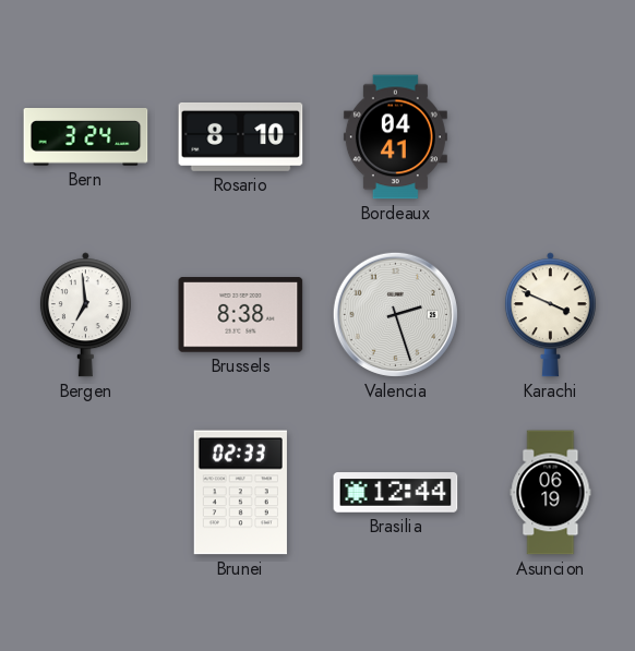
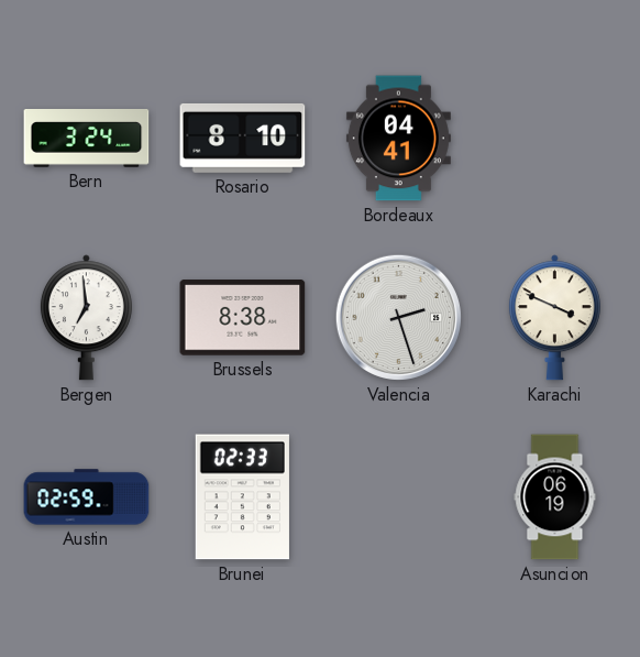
Austin: none -> 02:59 (87, 497)
Brasilia: 12:44 -> none (396, 493)
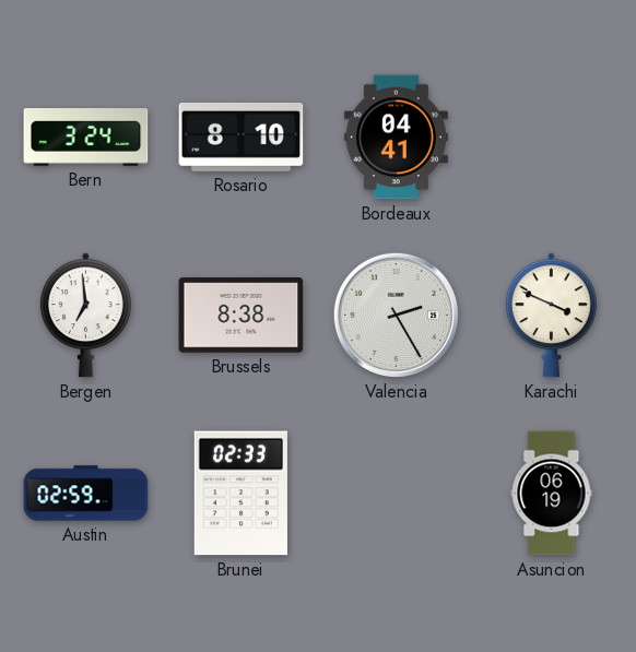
Valencia: 2:27 -> 2:25 (396, 315)
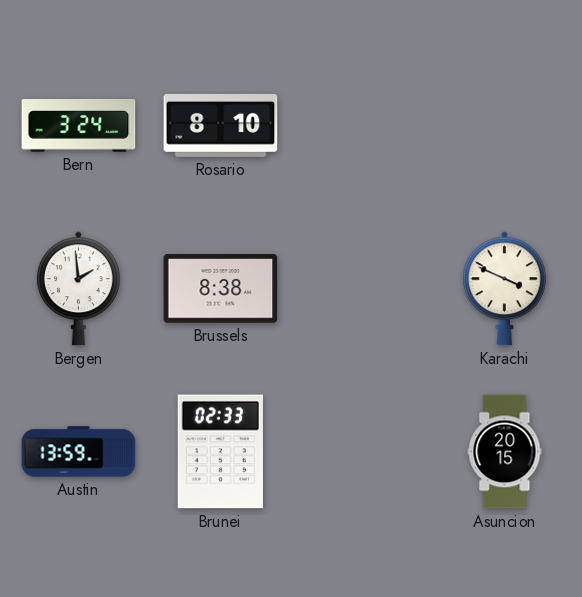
Bordeaux: 04:41 -> none (396, 138)
Bergen: 6:59 -> 1:59 (78, 289)
Valencia: 2:25 -> none (396, 315)
Austin: 02:59 -> 13:59 (79, 452)
Asuncion: 06:19 -> 20:15 (505, 452)
